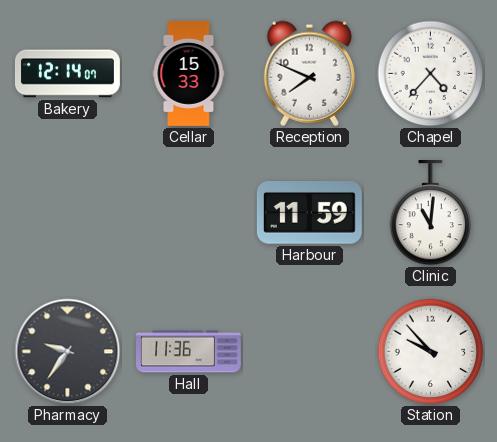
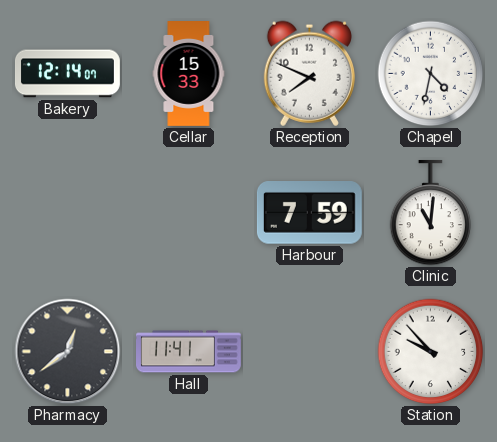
Chapel: 4:37 -> 4:32 (431, 74)
Harbour: 11:59 -> 7:59 (309, 213)
Pharmacy: 9:36 -> 12:39 (68, 352)
Hall: 11:36 -> 11:41 (189, 352)
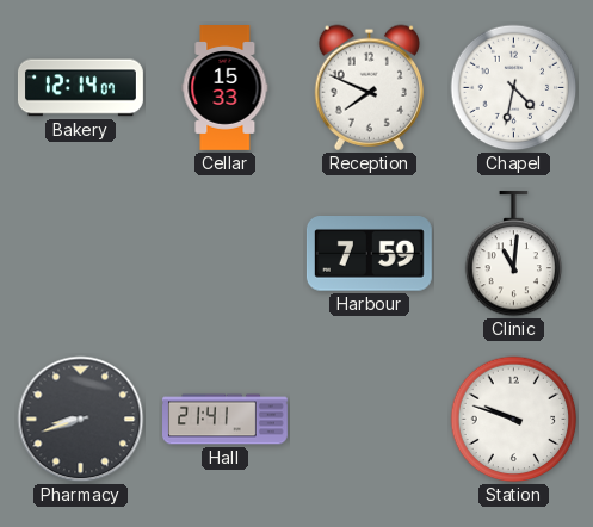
Pharmacy: 12:39 -> 8:42 (81, 420)
Hall: 11:41 -> 21:41 (226, 420)
Station: 9:53 -> 9:48 (514, 420)
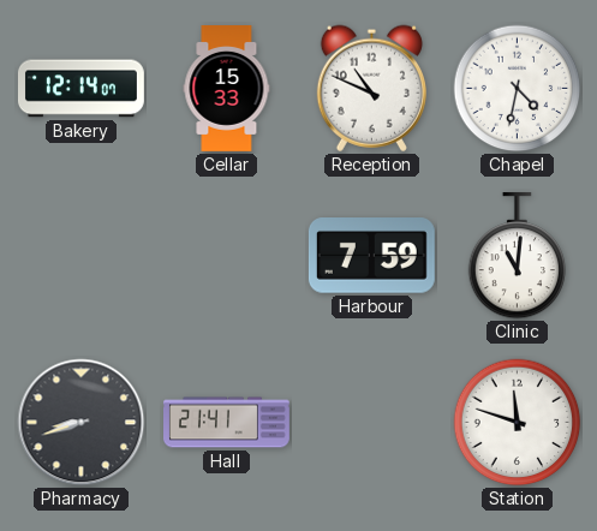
Reception: 7:49 -> 10:49 (371, 88)
Station: 9:48 -> 11:48 (518, 423)
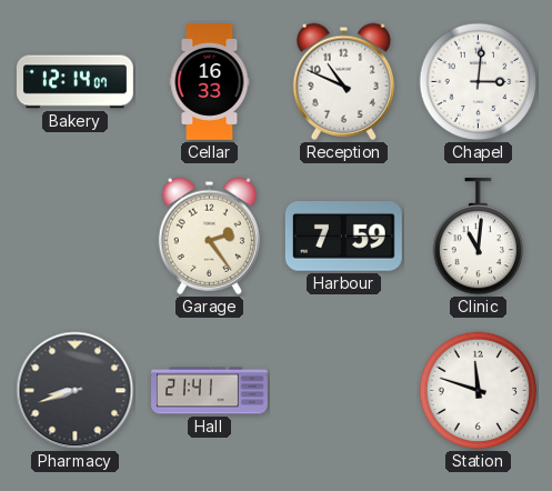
Cellar: 15:33 -> 16:33 (210, 82)
Chapel: 4:32 -> 3:01 (479, 82)
Garage: none -> 2:24 (209, 236)
